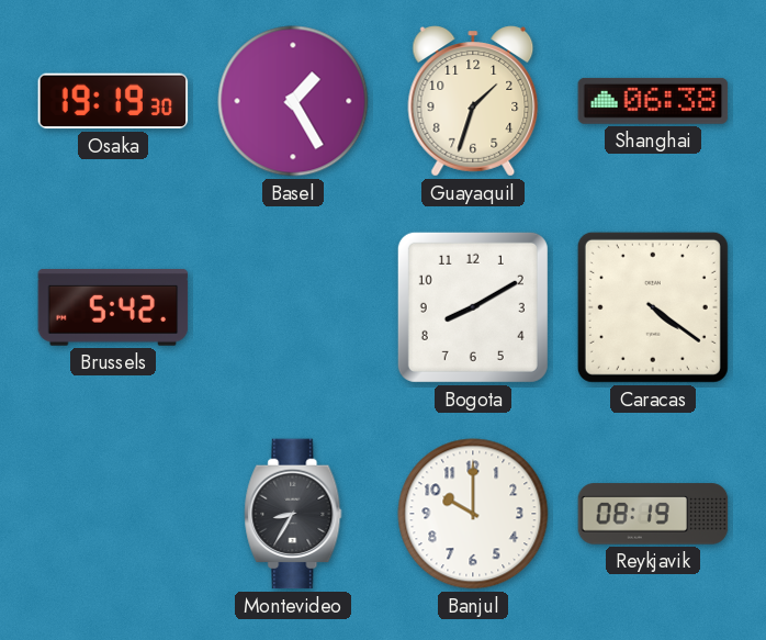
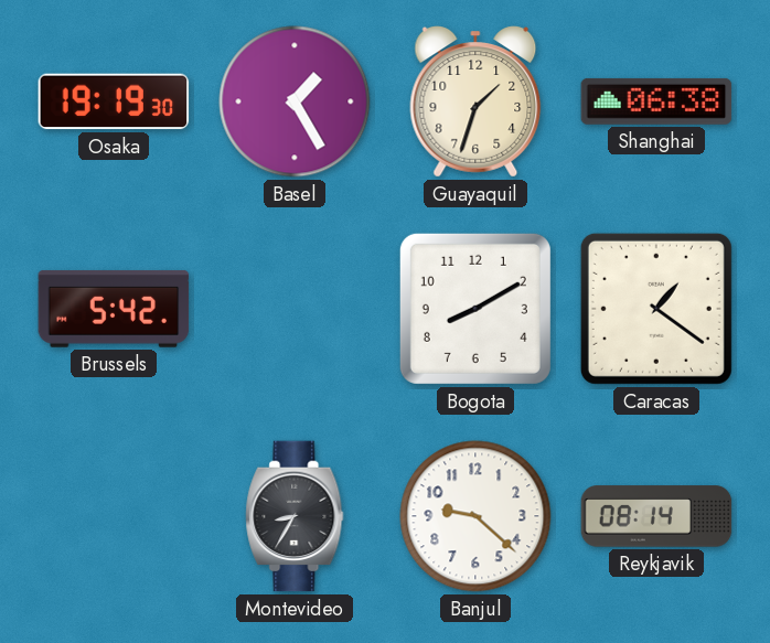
Caracas: 4:21 -> 1:21 (656, 309)
Banjul: 10:00 -> 9:22 (475, 516)
Reykjavik: 08:19 -> 08:14 (656, 516)
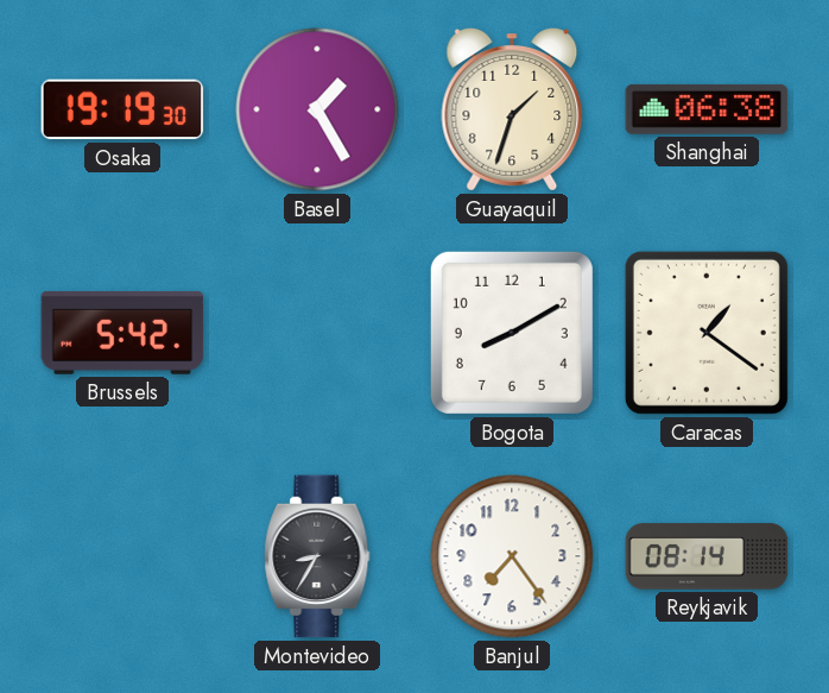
Banjul: 9:22 -> 7:24 (512, 556)
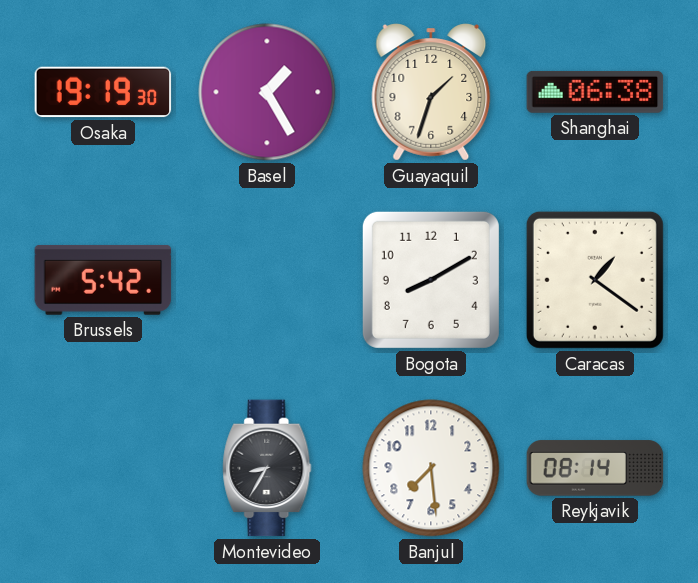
Banjul: 7:24 -> 7:29 (431, 468)
